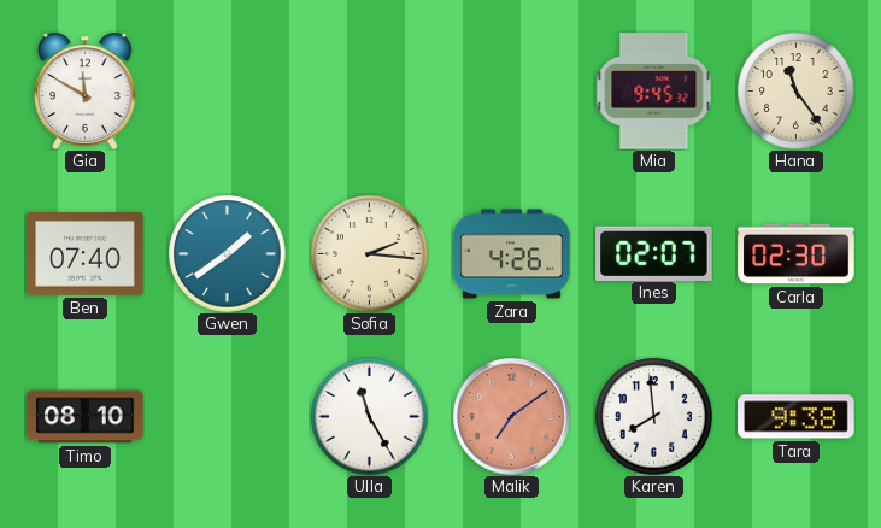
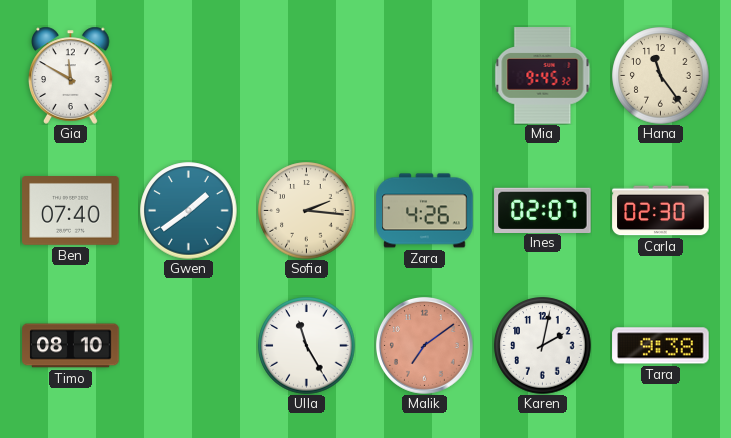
Karen: 7:59 -> 2:02 (543, 346)
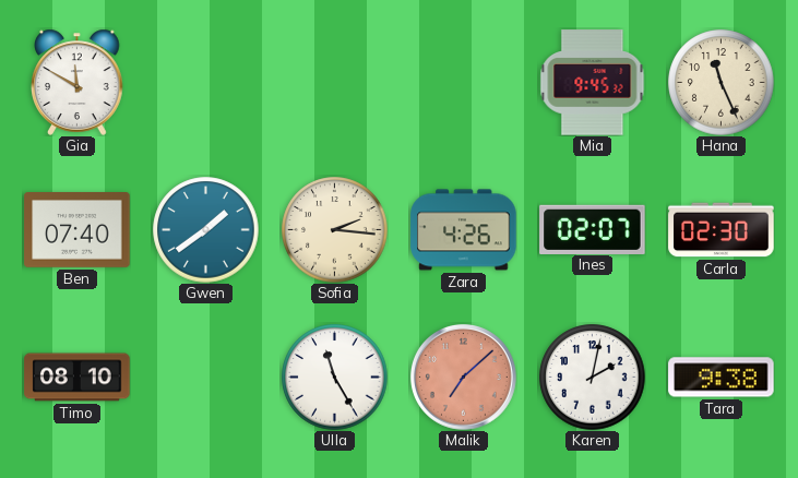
Hana: 11:24 -> 11:26 (722, 83)
Malik: 7:09 -> 7:08 (464, 378)
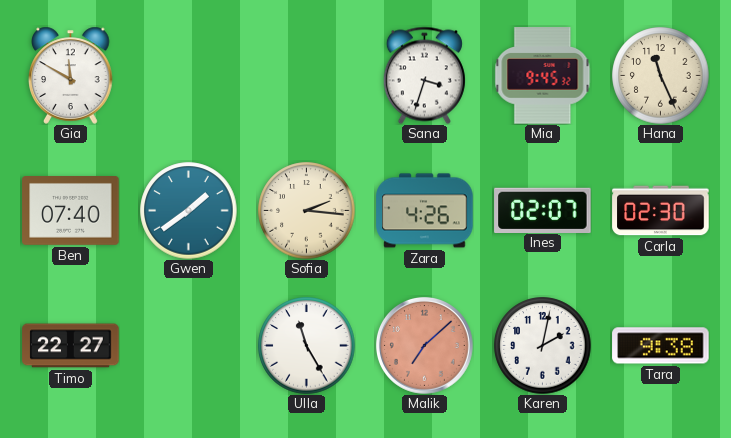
Sana: none -> 3:33 (424, 75)
Timo: 08:10 -> 22:27 (71, 346)
